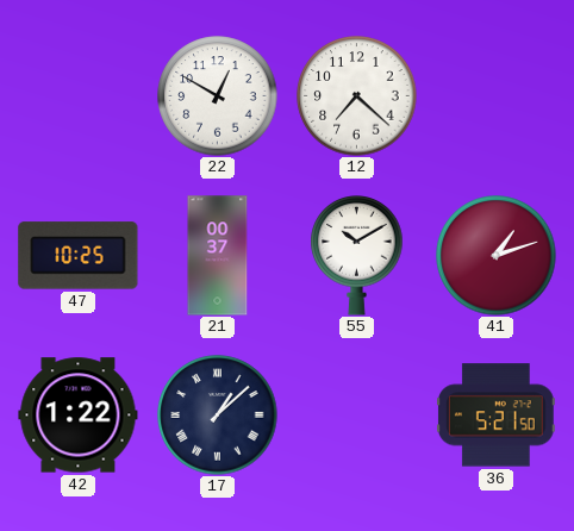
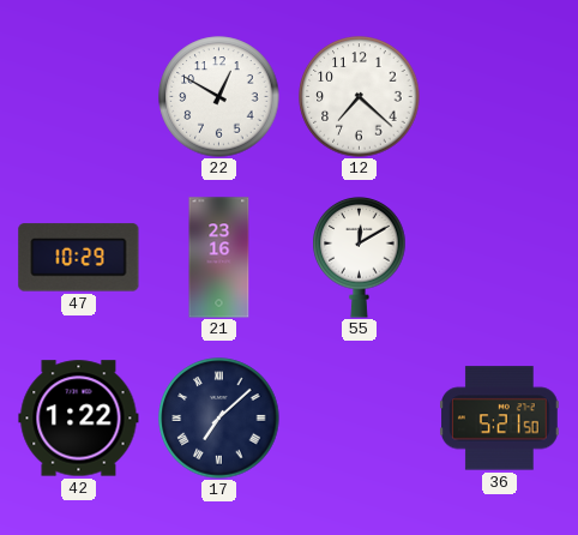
47: 10:25 -> 10:29 (79, 258)
21: 00:37 -> 23:16 (219, 258)
55: 10:10 -> 12:10 (360, 258)
41: 1:12 -> none (497, 256)
17: 1:08 -> 7:08 (219, 419)
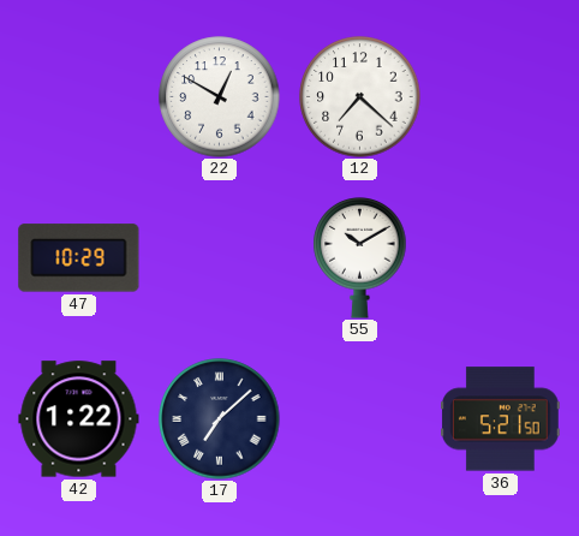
21: 23:16 -> none (219, 258)
55: 12:10 -> 10:10 (360, 258)
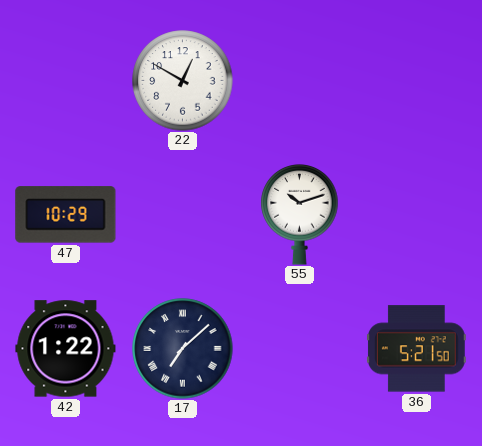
12: 7:22 -> none (360, 97)
55: 10:10 -> 10:12 (300, 215)
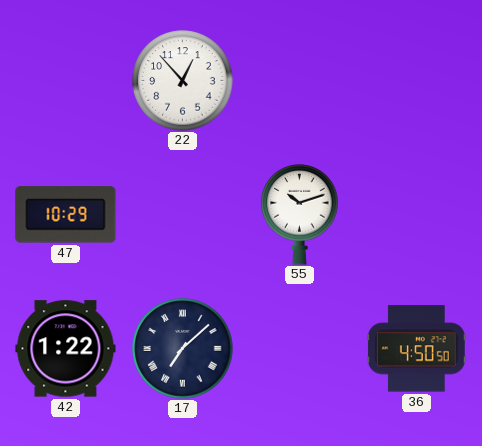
22: 12:50 -> 12:53 (183, 81)
36: 5:21 -> 4:50 (417, 349)
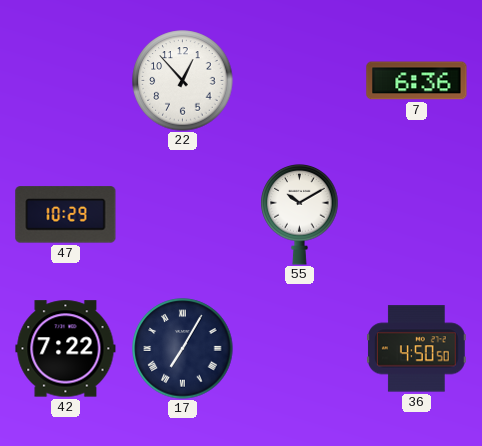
7: none -> 6:36 (417, 81)
55: 10:12 -> 10:10 (300, 215)
42: 1:22 -> 7:22 (66, 349)
17: 7:08 -> 7:05 (183, 349)
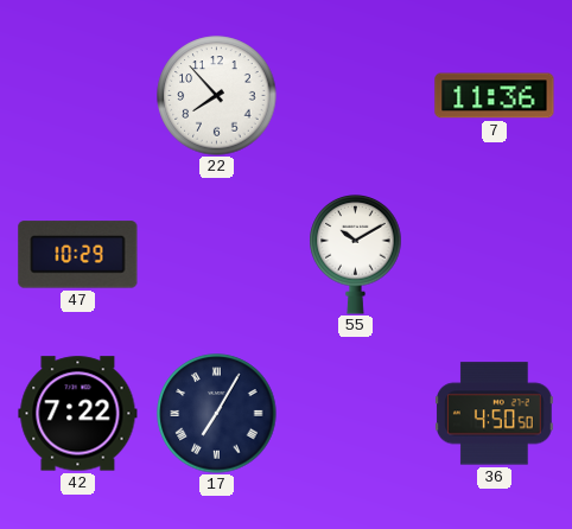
22: 12:53 -> 7:53 (217, 96)
7: 6:36 -> 11:36 (495, 96)
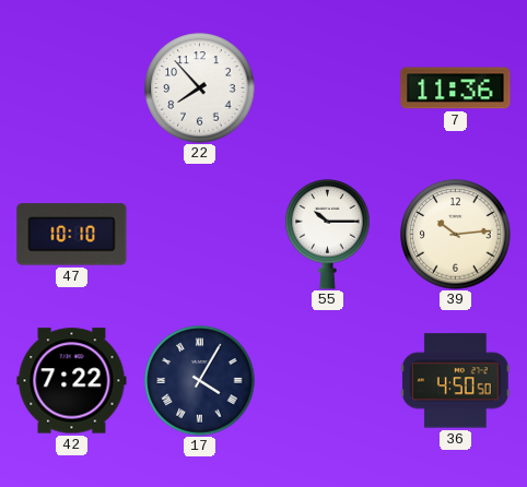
47: 10:29 -> 10:10 (72, 235)
55: 10:10 -> 10:15 (328, 235)
39: none -> 10:14 (456, 235)
17: 7:05 -> 4:05 (200, 381)
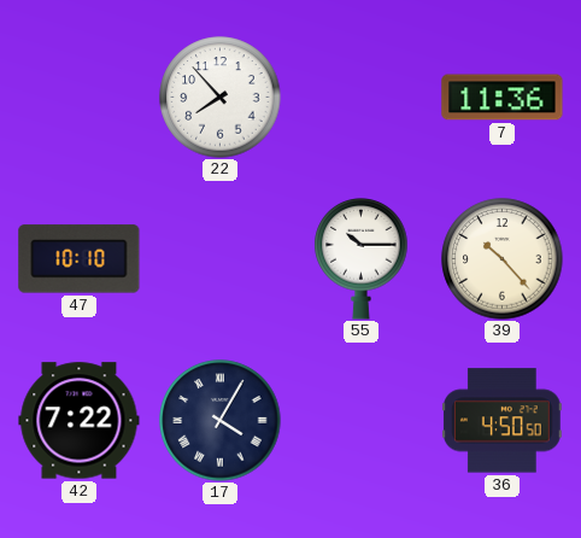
39: 10:14 -> 10:23 (503, 259)
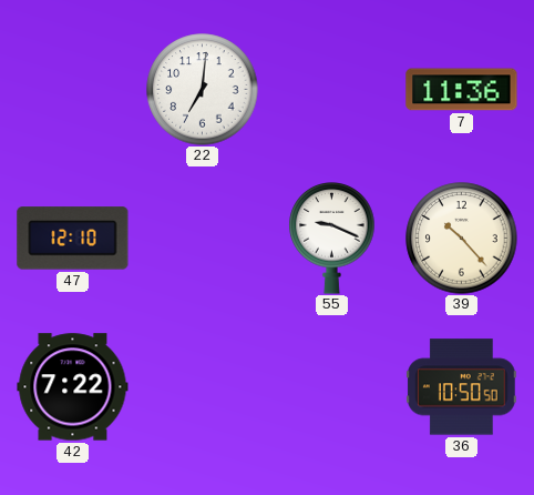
22: 7:53 -> 7:01 (203, 90)
47: 10:10 -> 12:10 (73, 239)
55: 10:15 -> 9:19 (332, 239)
17: 4:05 -> none (221, 421)
36: 4:50 -> 10:50 (462, 387)
